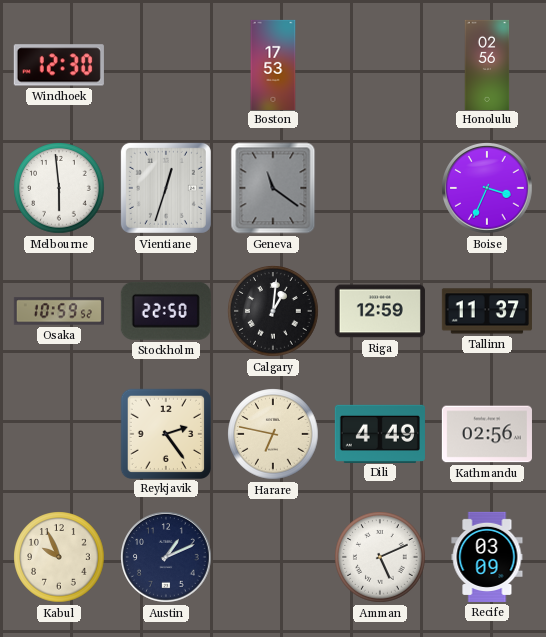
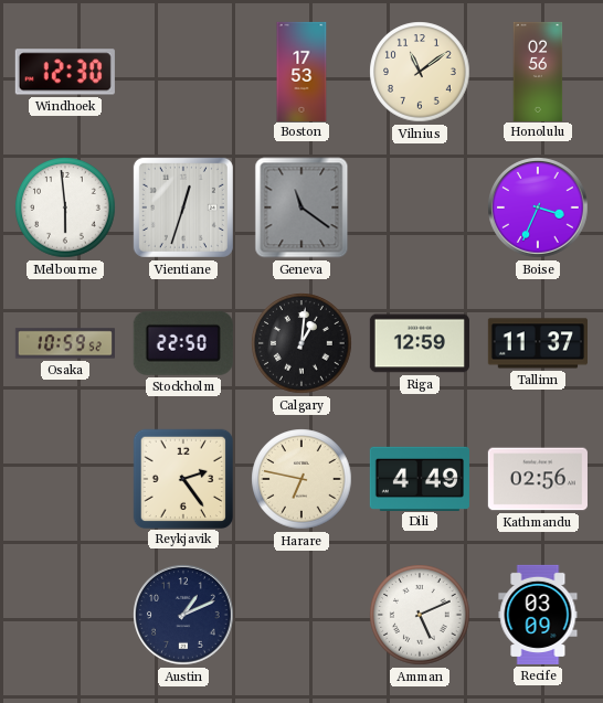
Vilnius: none -> 11:09 (420, 72)
Kabul: 9:56 -> none (59, 557)
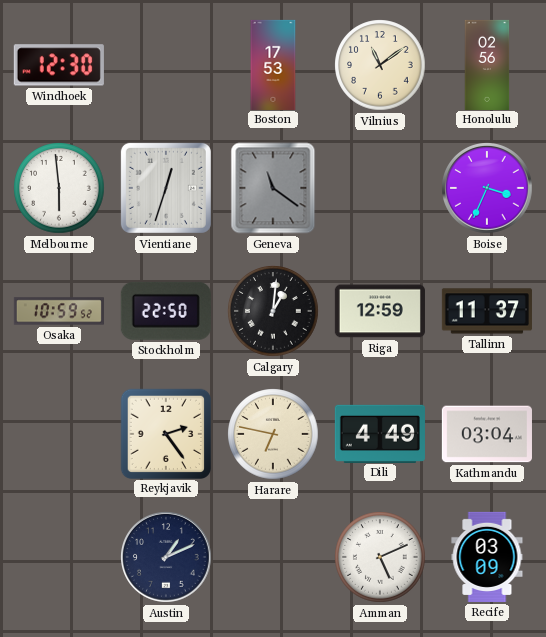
Kathmandu: 02:56 -> 03:04 (487, 434)
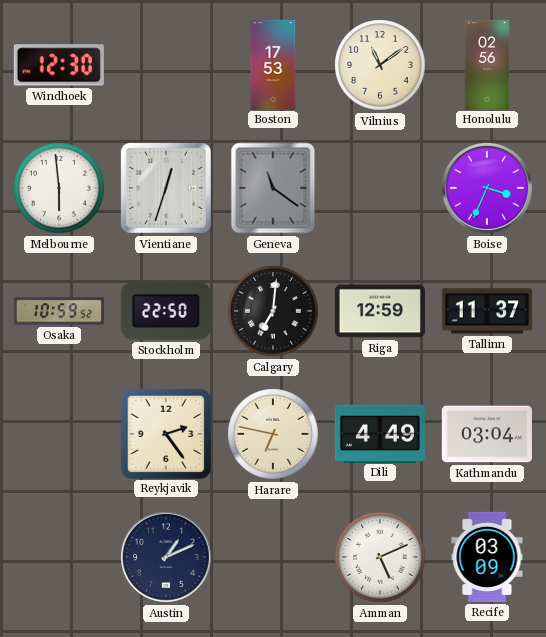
Calgary: 1:01 -> 7:01 (273, 311)
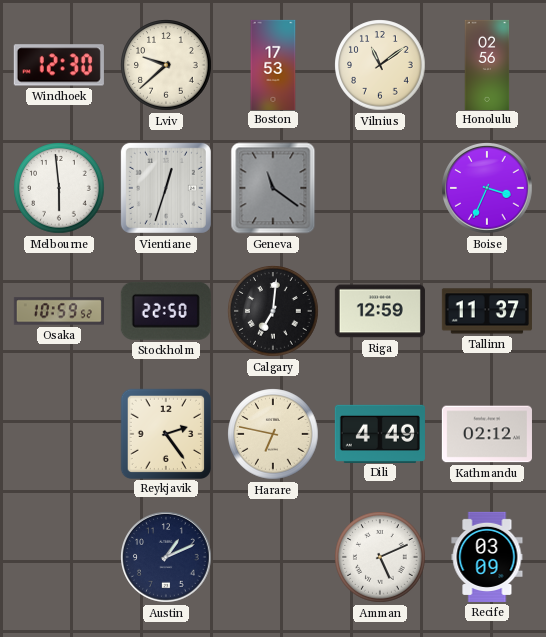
Lviv: none -> 9:38 (166, 65)
Kathmandu: 03:04 -> 02:12 (487, 434)
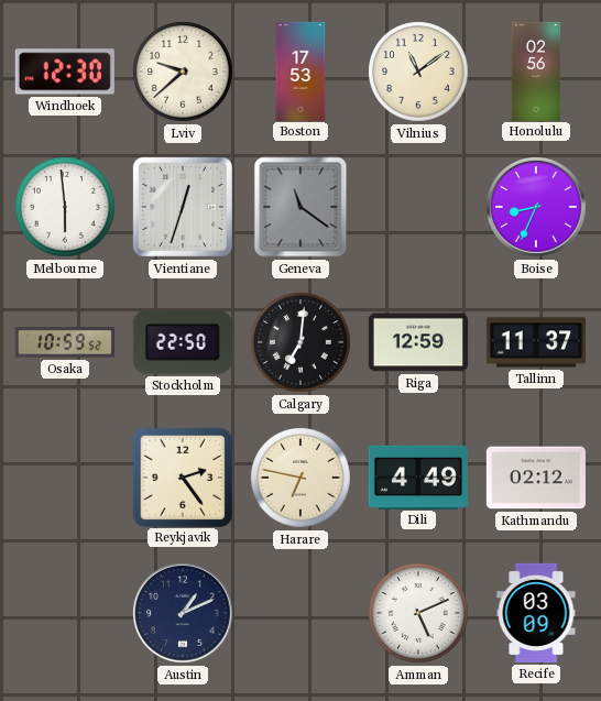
Boise: 3:34 -> 8:34 (536, 207)
